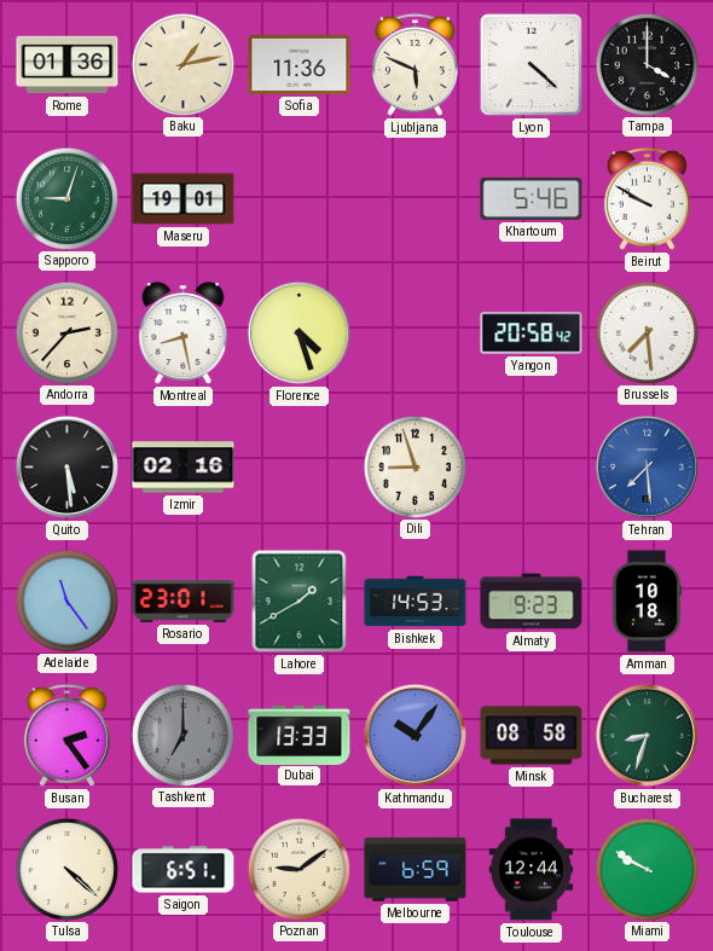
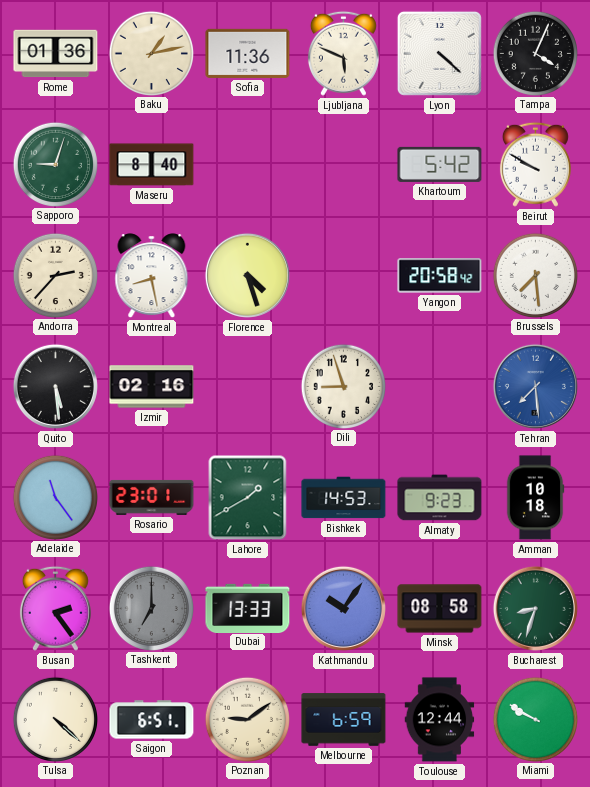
Tampa: 4:00 -> 4:04 (535, 53)
Maseru: 19:01 -> 8:40 (152, 165)
Khartoum: 5:46 -> 5:42 (440, 164)
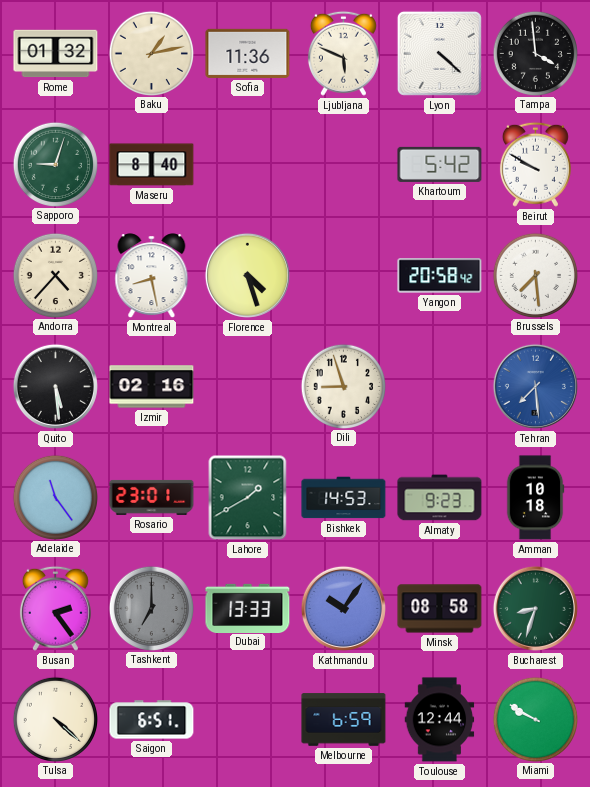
Rome: 01:36 -> 01:32 (56, 54)
Tampa: 4:04 -> 3:59 (535, 53)
Andorra: 2:37 -> 4:37 (55, 275)
Poznan: 9:09 -> none (247, 719)
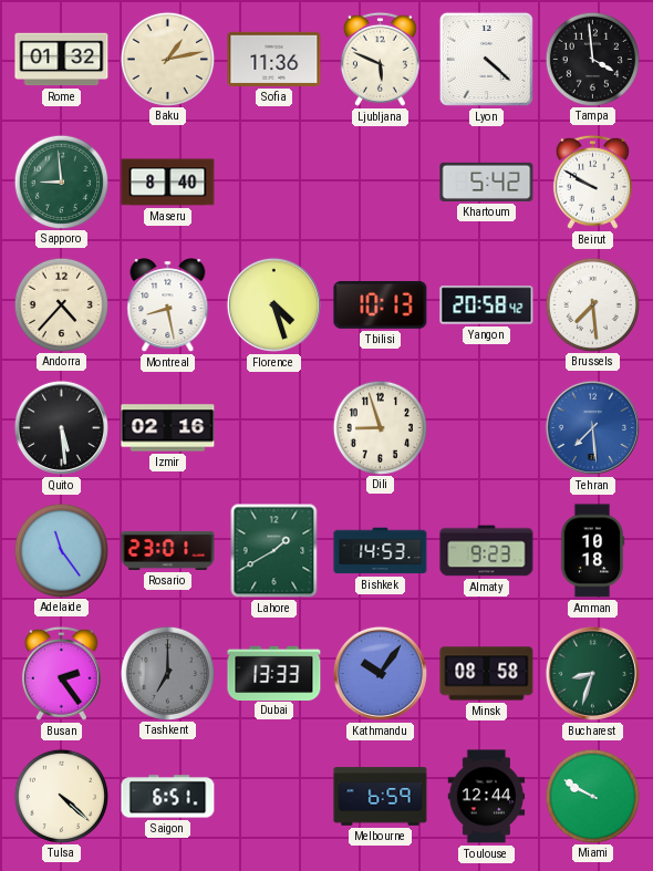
Sapporo: 9:03 -> 8:59 (61, 182)
Tbilisi: none -> 10:13 (381, 304)
